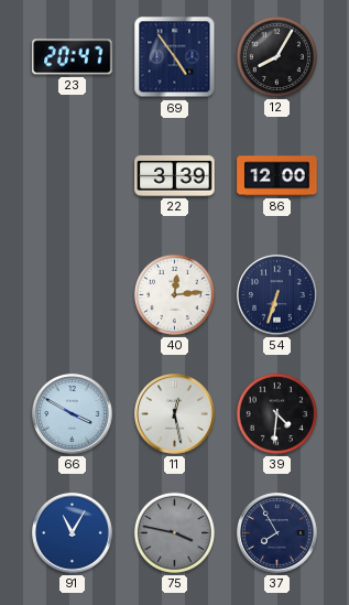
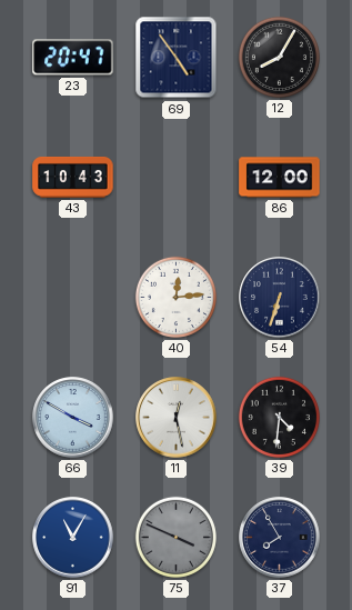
43: none -> 10:43 (73, 177)
22: 3:39 -> none (175, 175)
75: 3:47 -> 3:49 (175, 537)
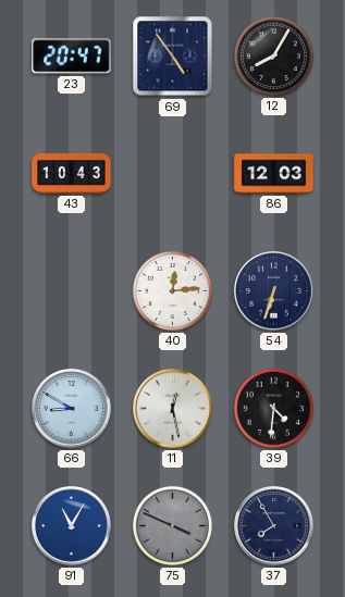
86: 12:00 -> 12:03 (274, 174)
66: 3:50 -> 8:50 (72, 409)
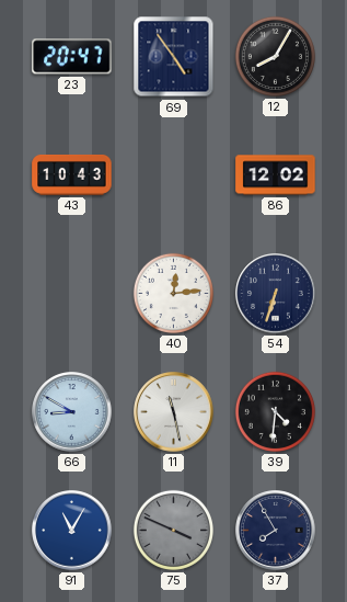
86: 12:03 -> 12:02 (276, 175)
11: 12:28 -> 11:28 (174, 412)
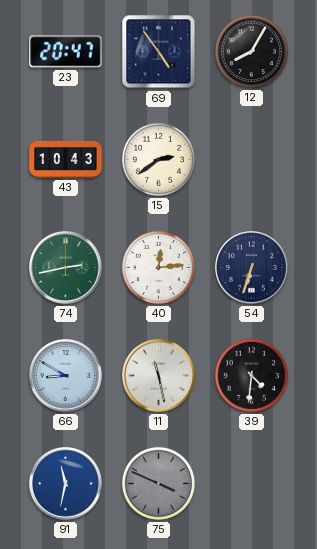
15: none -> 2:39 (158, 159)
86: 12:02 -> none (276, 175)
74: none -> 2:43 (66, 268)
91: 11:05 -> 11:32 (66, 484)
37: 7:55 -> none (276, 531)
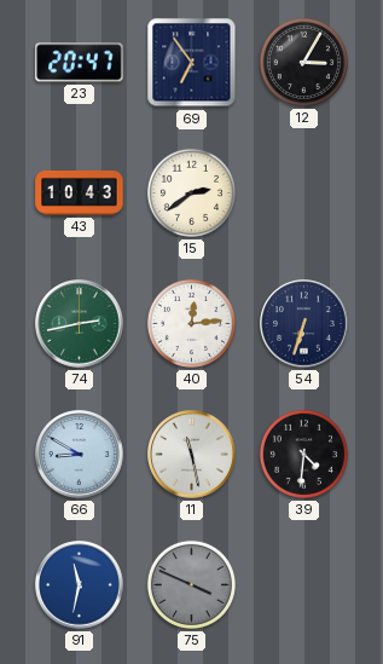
69: 4:54 -> 6:54 (192, 63)
12: 8:05 -> 3:05 (303, 62)
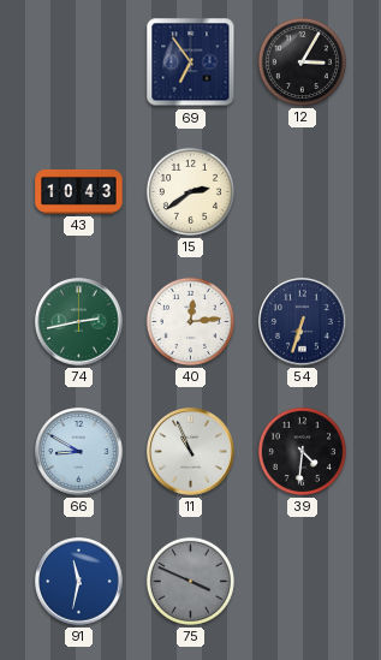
23: 20:47 -> none (80, 63)
11: 11:28 -> 10:56 (191, 452)
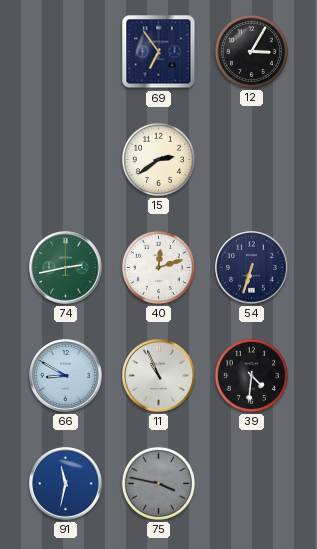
43: 10:43 -> none (79, 191)
40: 12:14 -> 12:12 (158, 267)
75: 3:49 -> 3:47 (158, 483)
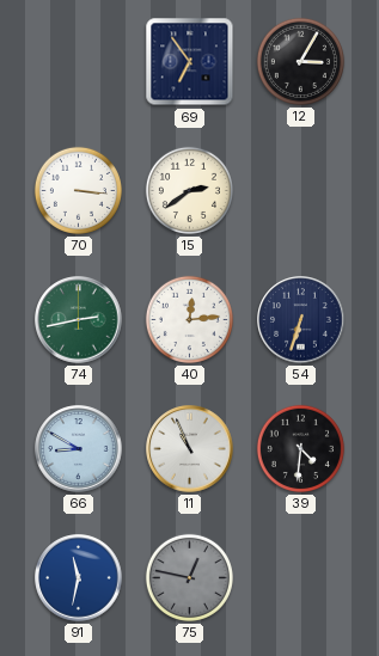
70: none -> 3:16 (78, 190)
40: 12:12 -> 12:14 (189, 319)
75: 3:47 -> 12:47 (189, 577)
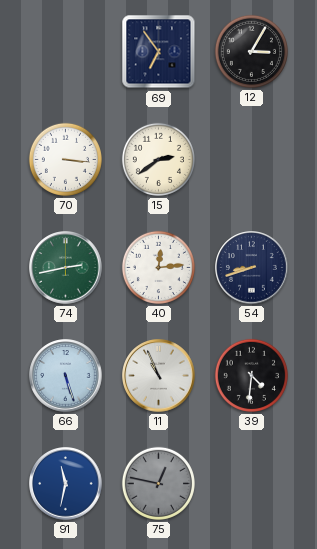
54: 6:33 -> 8:42 (252, 268)
66: 8:50 -> 5:27 (66, 376)
